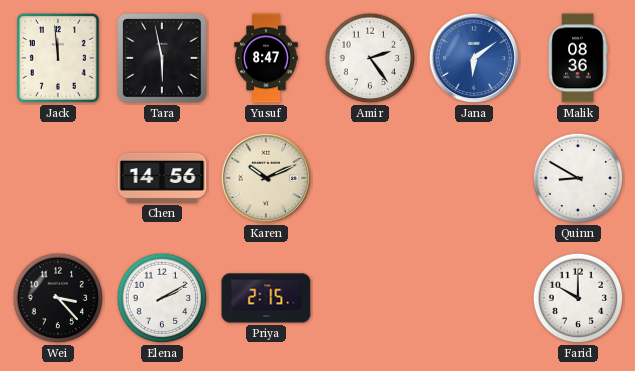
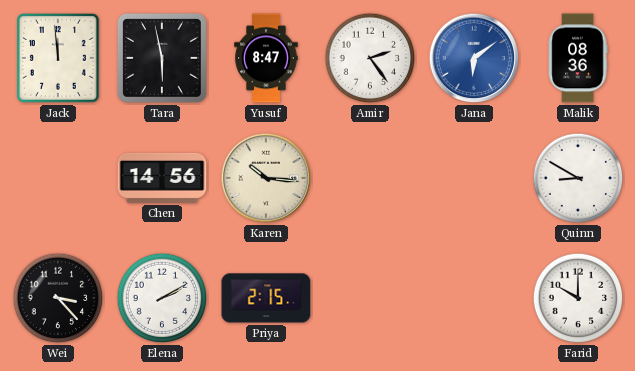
Karen: 10:11 -> 10:16 (266, 178)
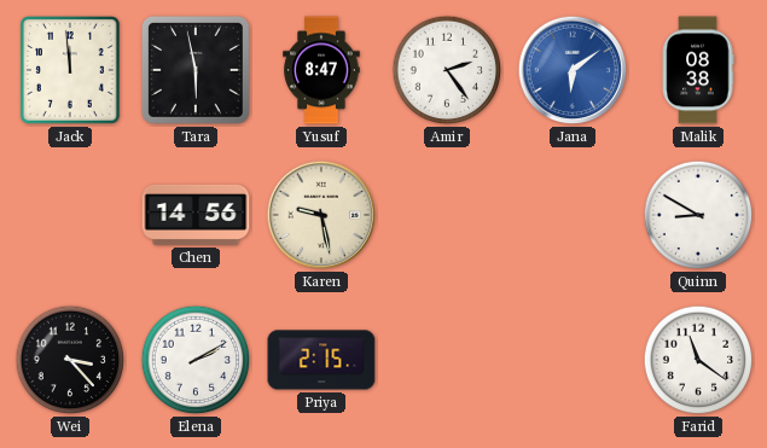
Malik: 08:36 -> 08:38 (698, 70)
Karen: 10:16 -> 9:28 (321, 215)
Farid: 10:00 -> 11:21 (698, 360)
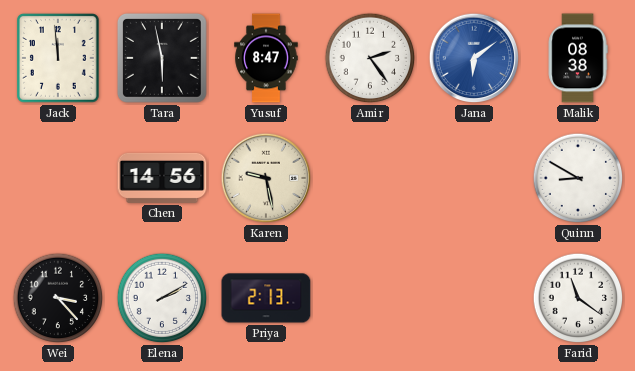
Priya: 2:15 -> 2:13 (266, 298)
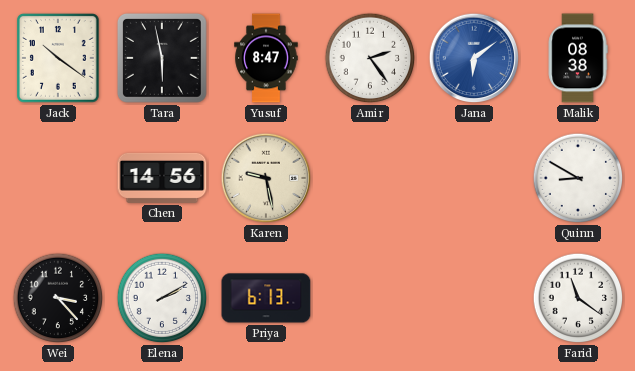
Jack: 11:59 -> 10:21 (58, 59)
Priya: 2:13 -> 6:13 (266, 298)
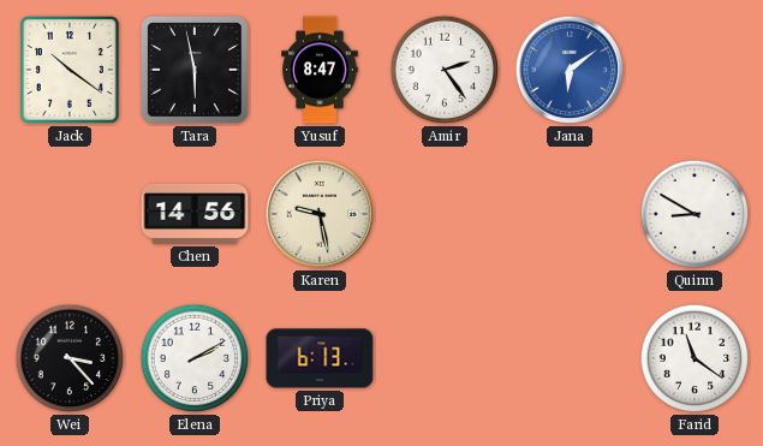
Malik: 08:38 -> none (578, 58)
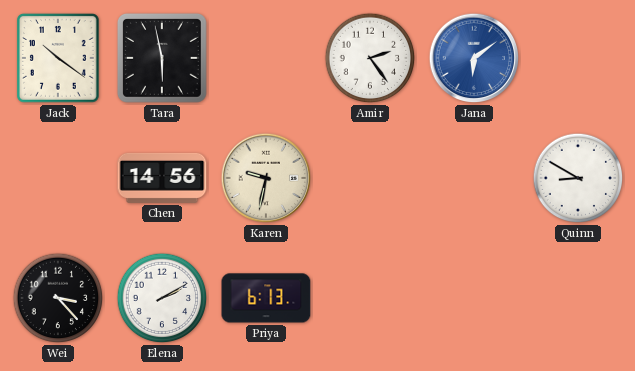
Yusuf: 8:47 -> none (320, 70)
Karen: 9:28 -> 9:32 (266, 178)
Farid: 11:21 -> none (695, 358)
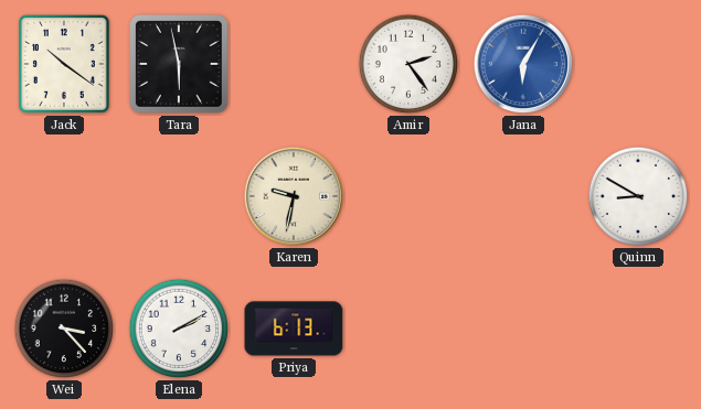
Jana: 6:09 -> 6:05 (523, 64)
Chen: 14:56 -> none (162, 178)
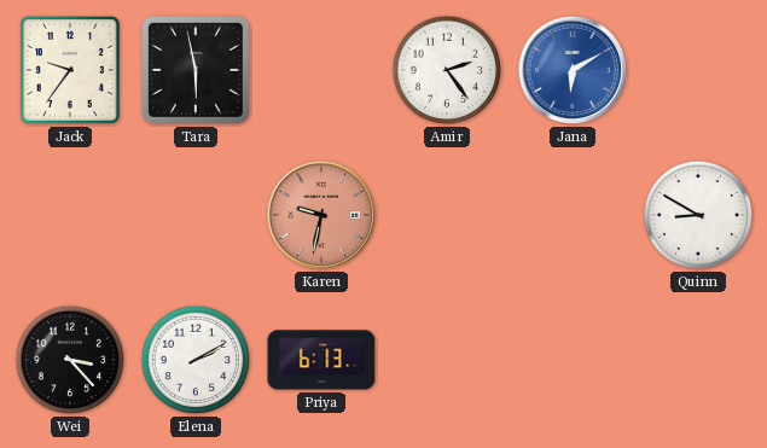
Jack: 10:21 -> 9:36 (70, 71)
Jana: 6:05 -> 6:10 (573, 70)
Karen dial: cream -> salmon (321, 215)
